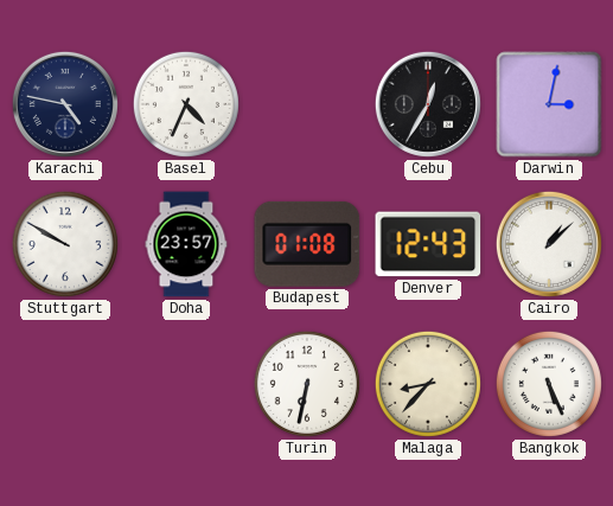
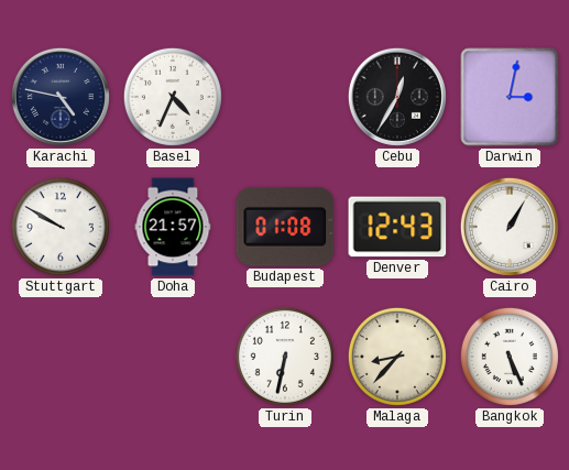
Doha: 23:57 -> 21:57 (173, 227)
Cairo: 1:08 -> 1:05 (510, 227)
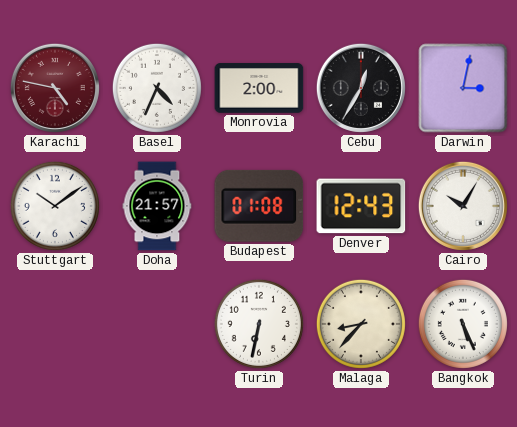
Karachi dial: navy -> burgundy (55, 88)
Monrovia: none -> 2:00 (259, 88)
Stuttgart: 9:50 -> 10:09 (55, 206)
Cairo: 1:05 -> 10:05 (463, 206)
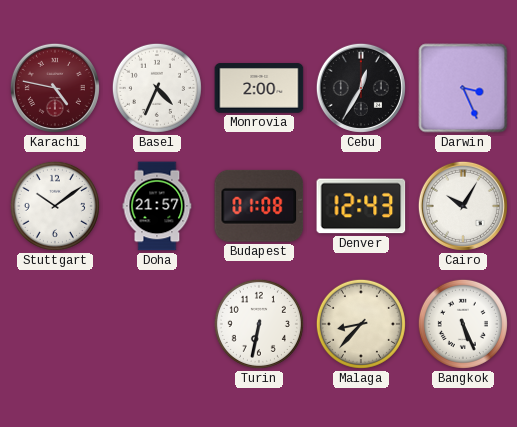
Darwin: 3:02 -> 3:26 (463, 88)
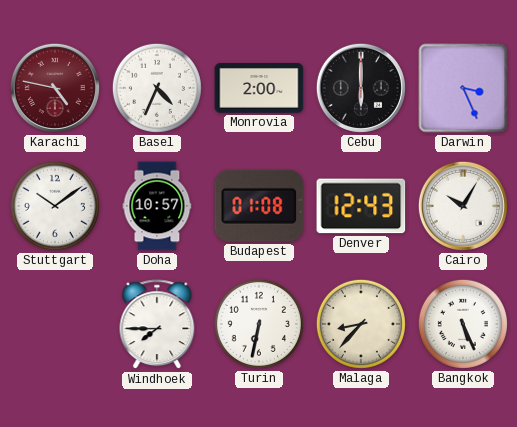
Cebu: 12:35 -> 6:00 (361, 88)
Doha: 21:57 -> 10:57 (157, 206)
Windhoek: none -> 7:45 (157, 325)
